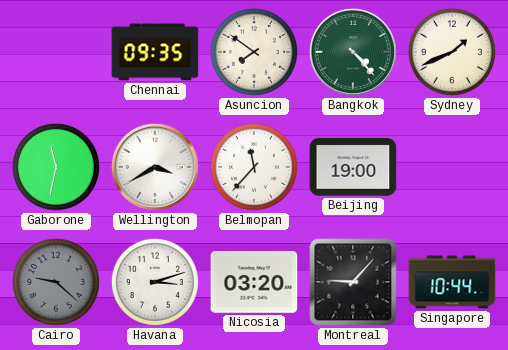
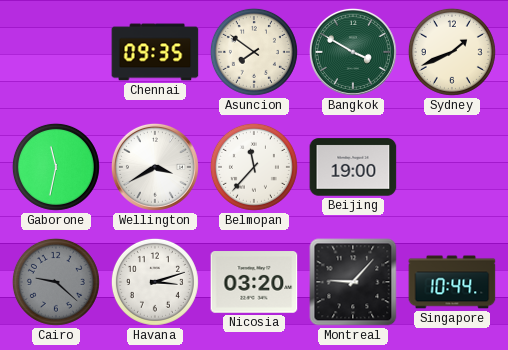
Bangkok: 4:23 -> 3:50 (353, 52)
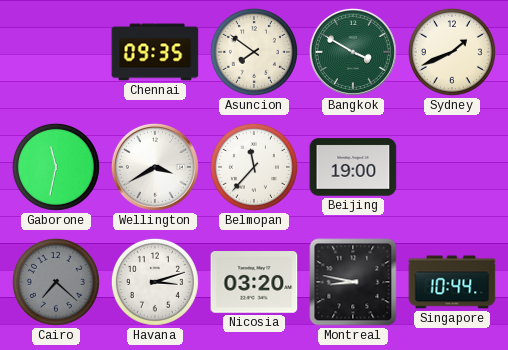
Cairo: 9:22 -> 7:22 (56, 282)
Montreal: 9:07 -> 8:47 (353, 282)
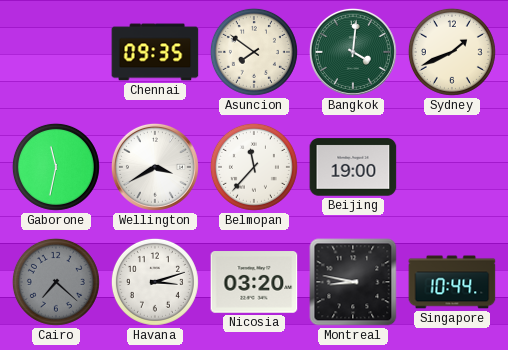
Bangkok: 3:50 -> 4:01 (353, 52)
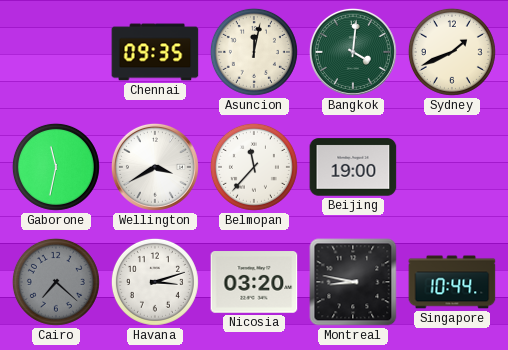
Asuncion: 7:51 -> 12:02 (254, 52)
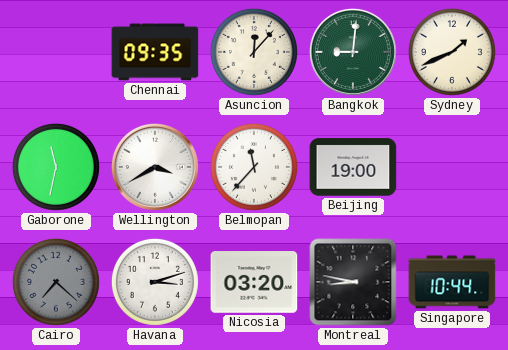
Asuncion: 12:02 -> 12:07 (254, 52)
Bangkok: 4:01 -> 9:01 (353, 52)
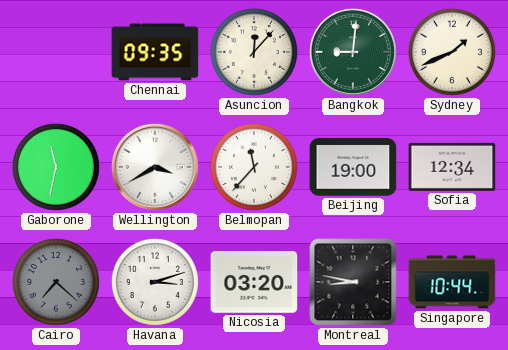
Sofia: none -> 12:34 (452, 167)
